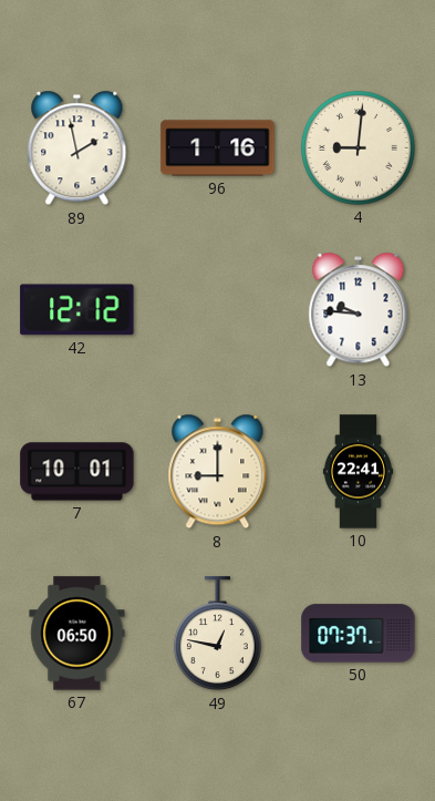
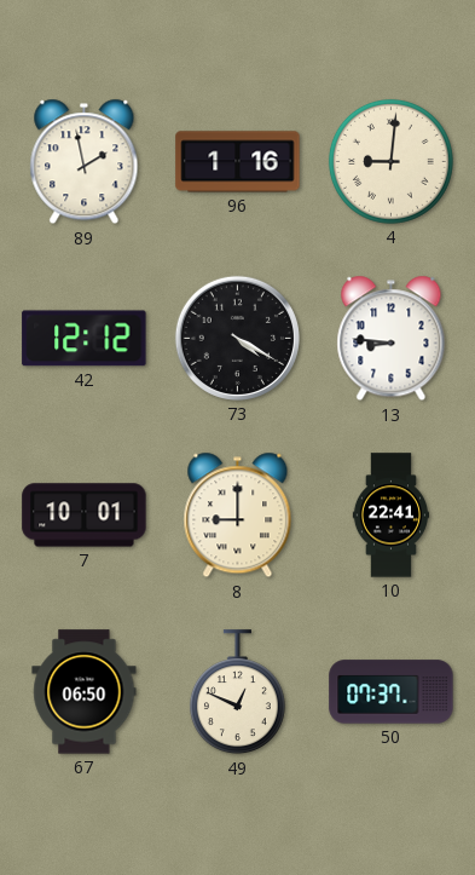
73: none -> 4:20 (237, 338)
13: 9:46 -> 8:46 (392, 339)
49: 12:47 -> 12:49 (237, 692)
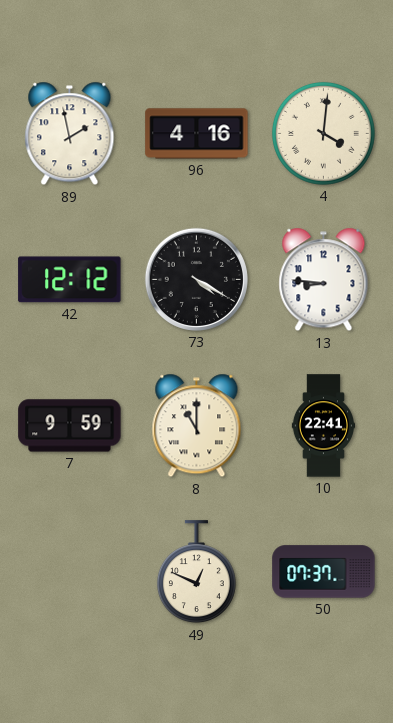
96: 1:16 -> 4:16 (197, 134)
4: 9:01 -> 4:01 (323, 133)
7: 10:01 -> 9:59 (70, 426)
8: 9:00 -> 11:00 (197, 426)
67: 06:50 -> none (85, 692)
